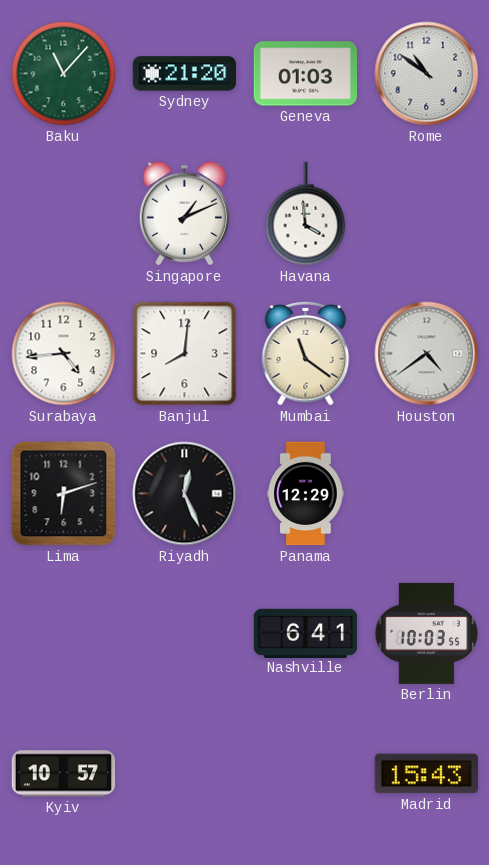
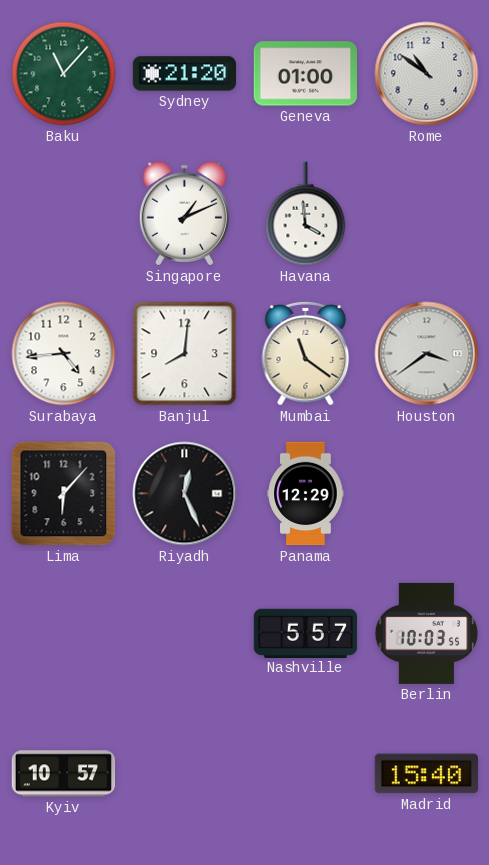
Geneva: 01:03 -> 01:00 (305, 74)
Houston: 4:39 -> 3:39 (427, 354)
Lima: 6:12 -> 6:07 (64, 494)
Nashville: 6:41 -> 5:57 (306, 633)
Madrid: 15:43 -> 15:40 (426, 774)
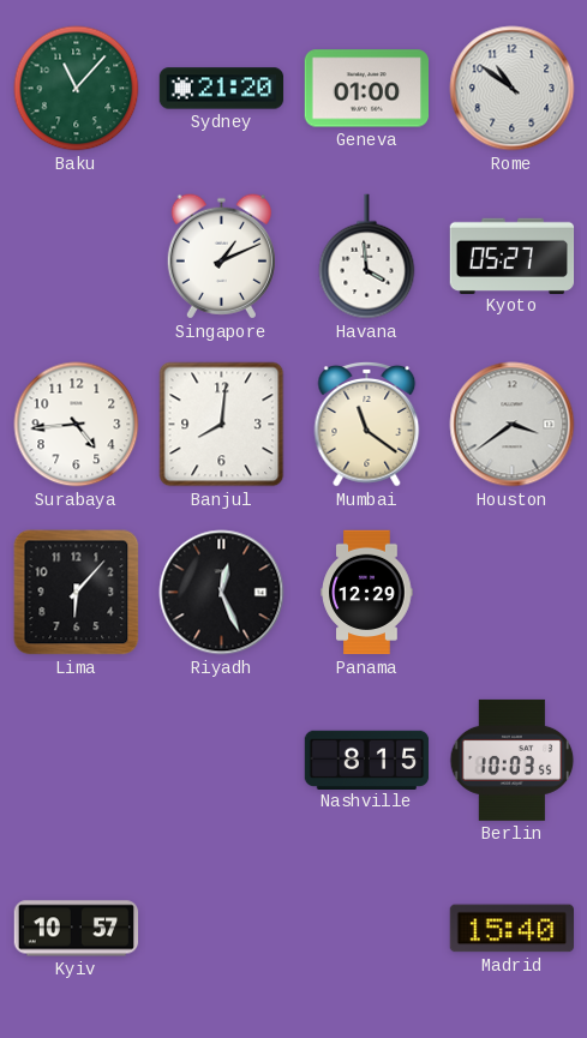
Kyoto: none -> 05:27 (513, 256)
Nashville: 5:57 -> 8:15 (367, 760)
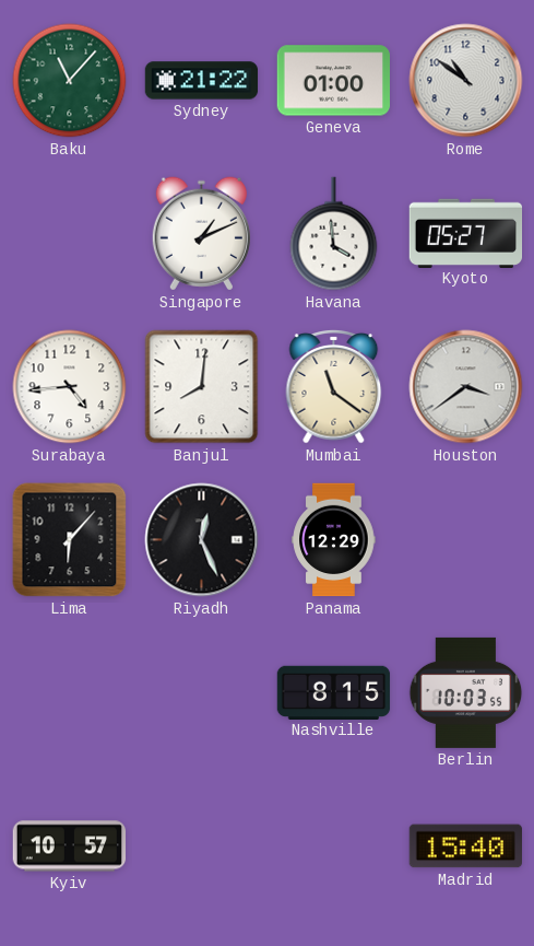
Sydney: 21:20 -> 21:22 (202, 81)
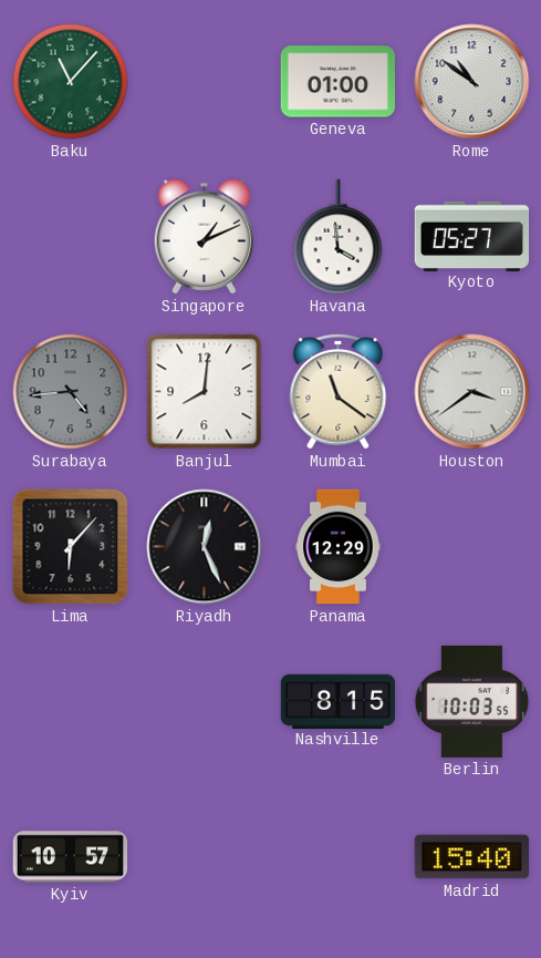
Sydney: 21:22 -> none (202, 81)
Surabaya dial: white -> grey (71, 392)
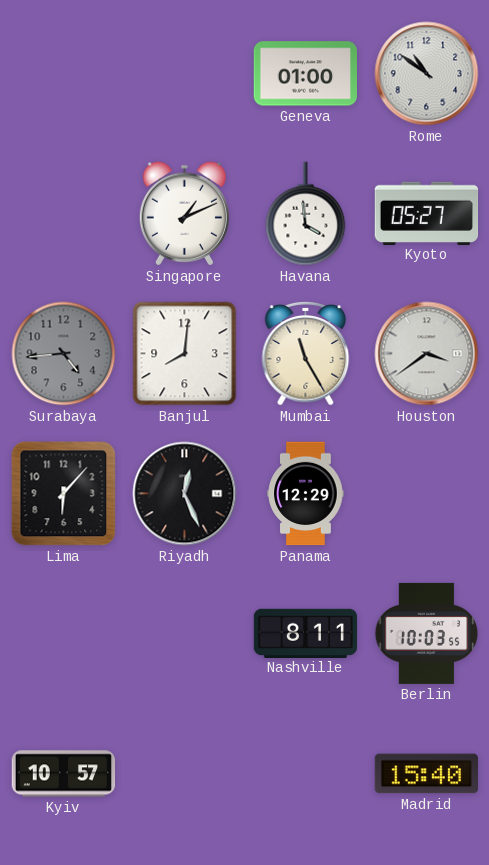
Baku: 11:07 -> none (71, 82)
Mumbai: 11:21 -> 11:25 (306, 354)
Nashville: 8:15 -> 8:11 (306, 633)
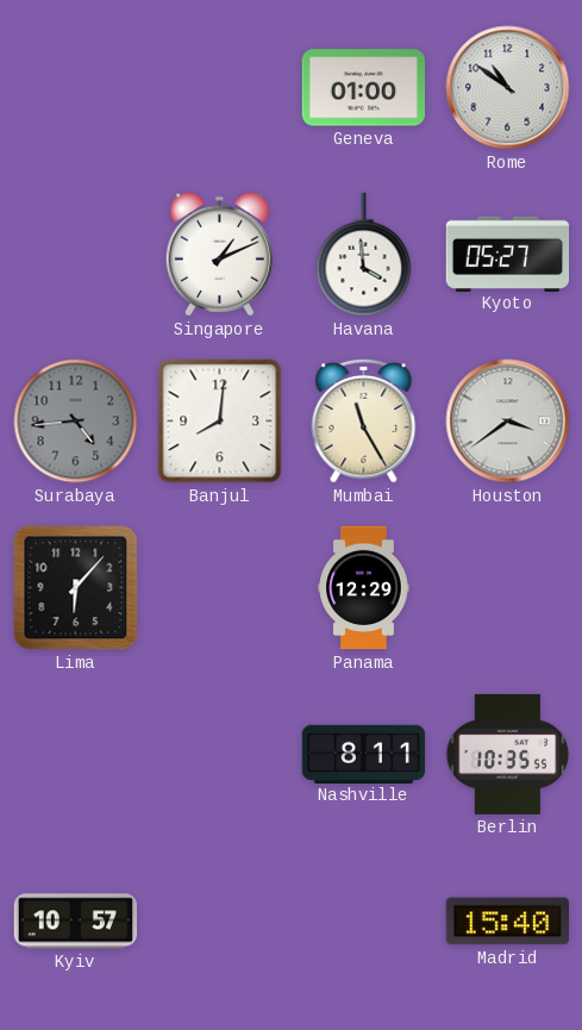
Riyadh: 12:26 -> none (185, 494)
Berlin: 10:03 -> 10:35 (508, 754)
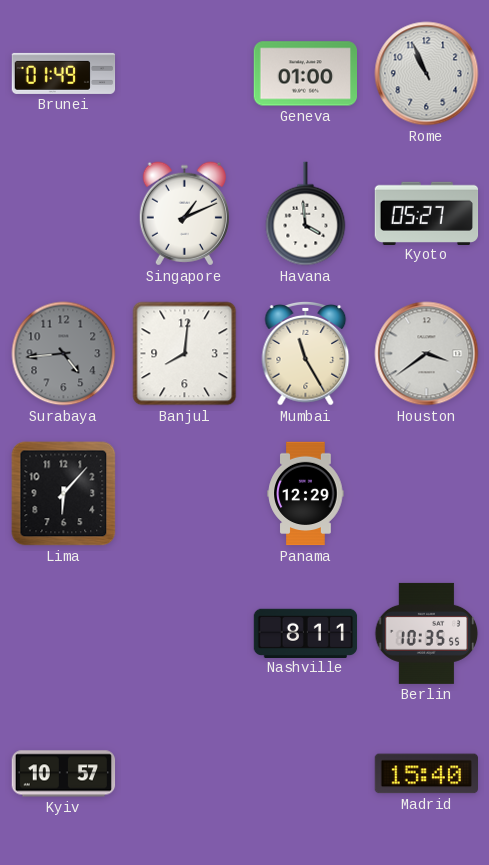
Brunei: none -> 01:49 (64, 73)
Rome: 10:51 -> 10:56 (427, 74)
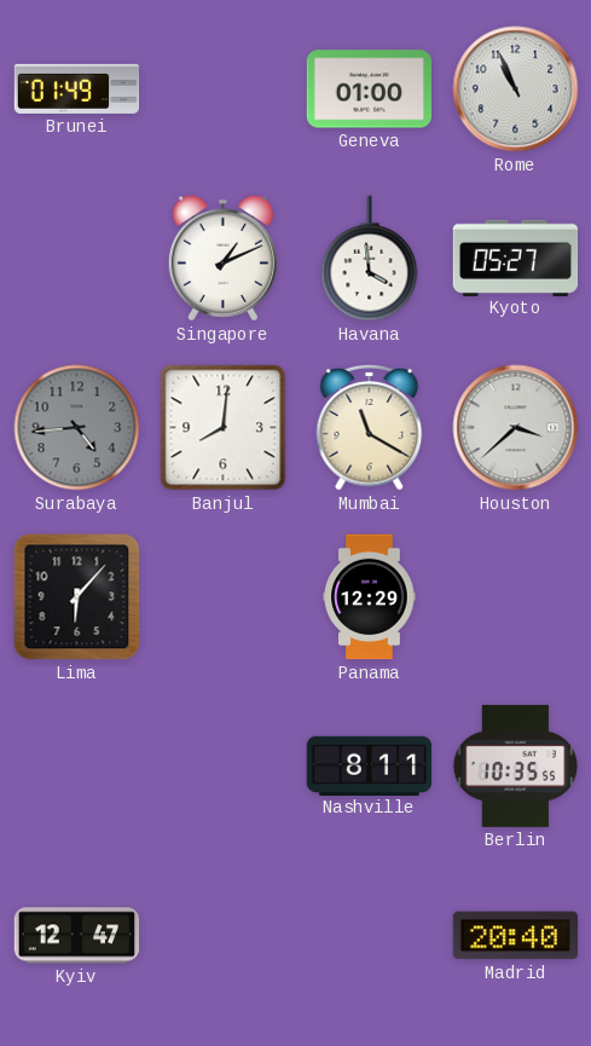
Mumbai: 11:25 -> 11:20 (370, 428)
Houston: 3:39 -> 3:38 (516, 428)
Kyiv: 10:57 -> 12:47 (77, 936)
Madrid: 15:40 -> 20:40 (515, 936)
